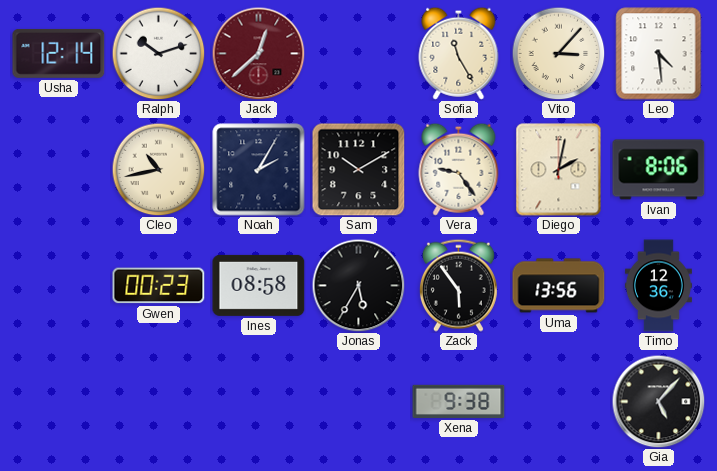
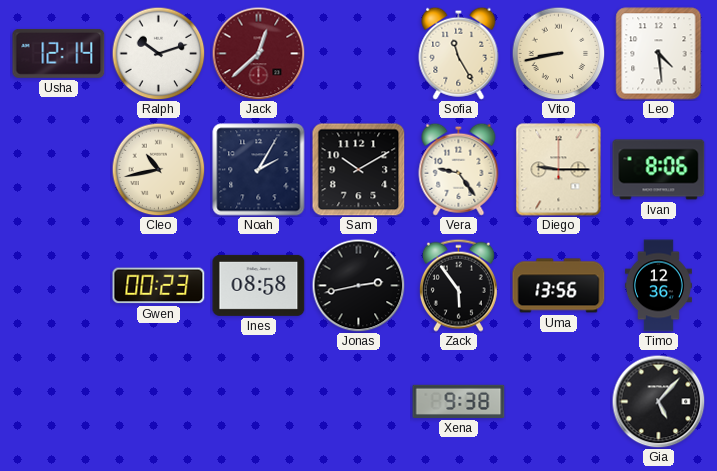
Vito: 3:07 -> 8:43 (558, 53)
Diego: 2:02 -> 9:15 (559, 170)
Jonas: 5:35 -> 2:43 (358, 285)
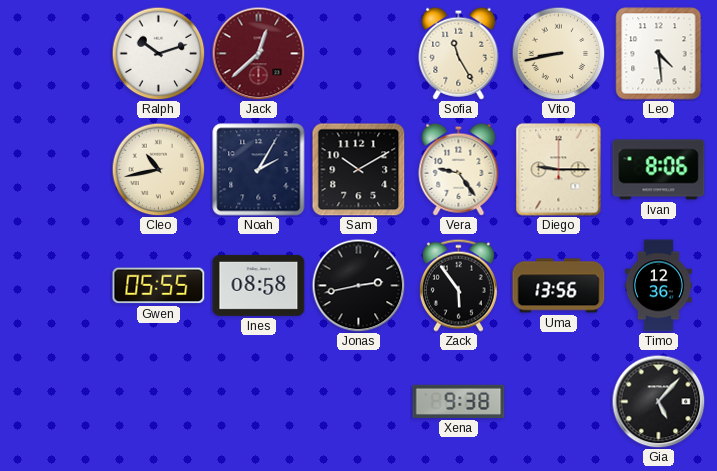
Usha: 12:14 -> none (59, 53)
Gwen: 00:23 -> 05:55 (159, 286)
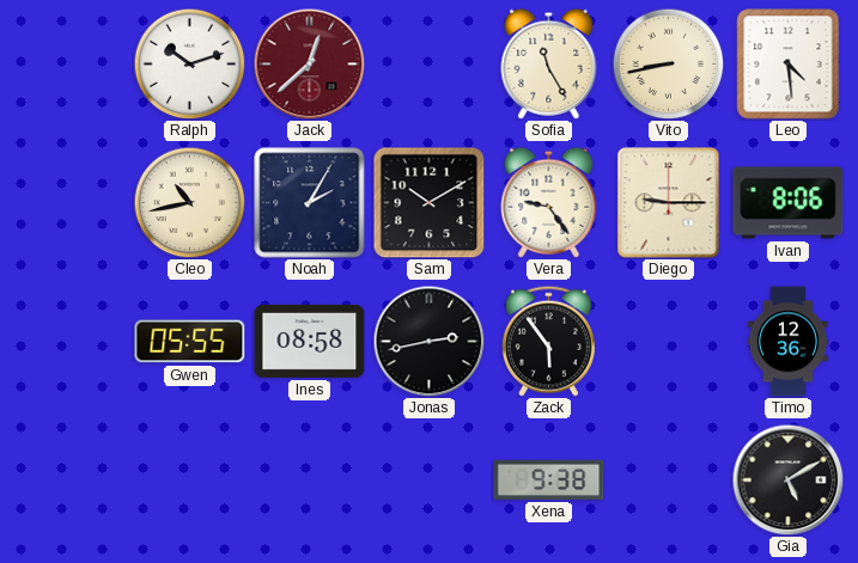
Uma: 13:56 -> none (559, 286)
Gia: 5:07 -> 5:10 (787, 479)
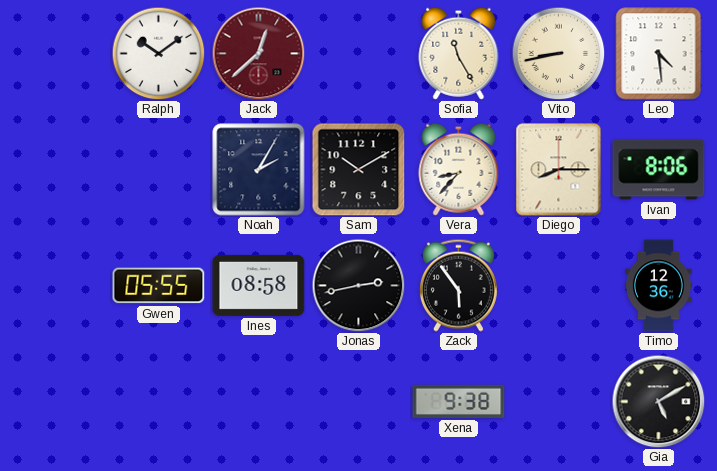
Ralph: 10:12 -> 10:09 (158, 53)
Cleo: 10:43 -> none (189, 202)
Vera: 9:24 -> 8:37 (459, 169)
Diego: 9:15 -> 8:15 (559, 170)
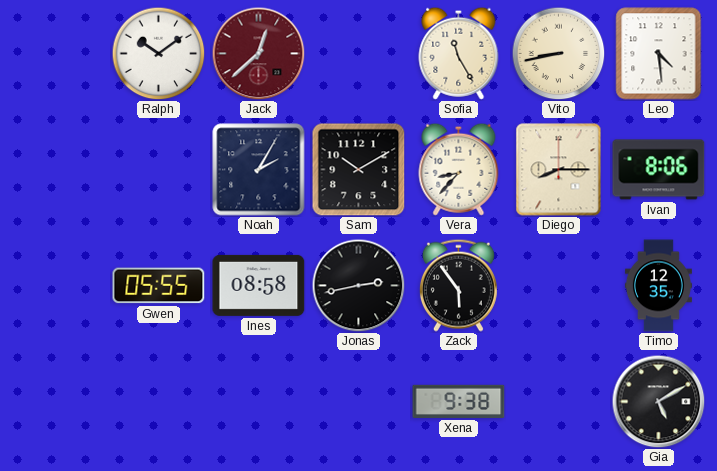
Timo: 12:36 -> 12:35 (658, 286)
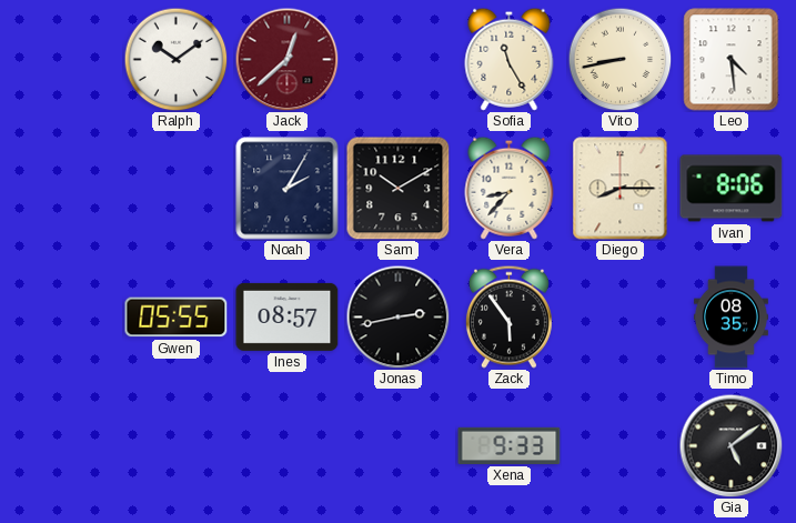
Ines: 08:58 -> 08:57 (288, 316)
Timo: 12:35 -> 08:35 (730, 318)
Xena: 9:38 -> 9:33 (510, 445)
Gia: 5:10 -> 5:09 (730, 445)
